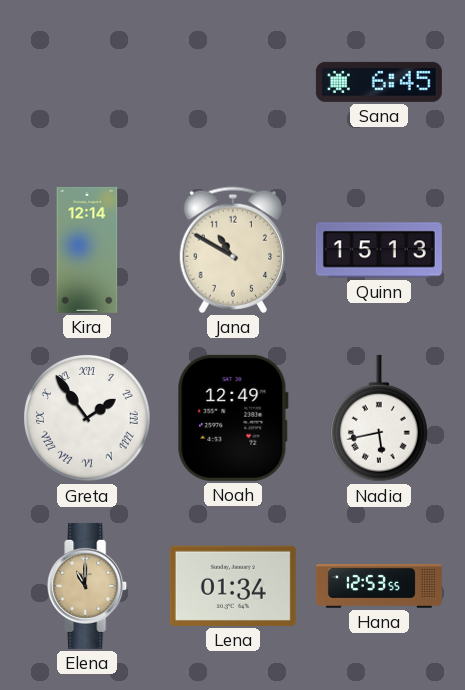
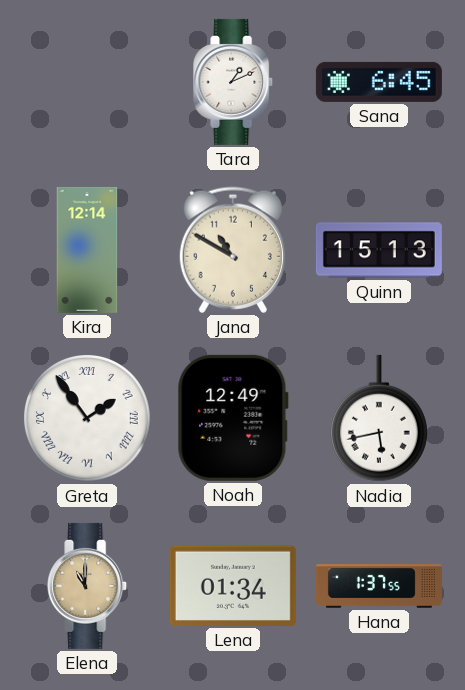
Tara: none -> 1:11 (234, 82)
Hana: 12:53 -> 1:37 (379, 586)
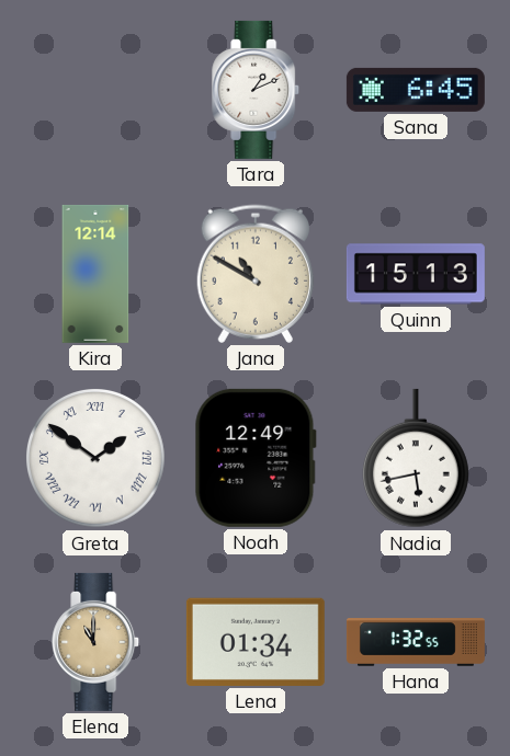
Greta: 1:54 -> 1:51 (97, 459)
Hana: 1:37 -> 1:32 (416, 642)
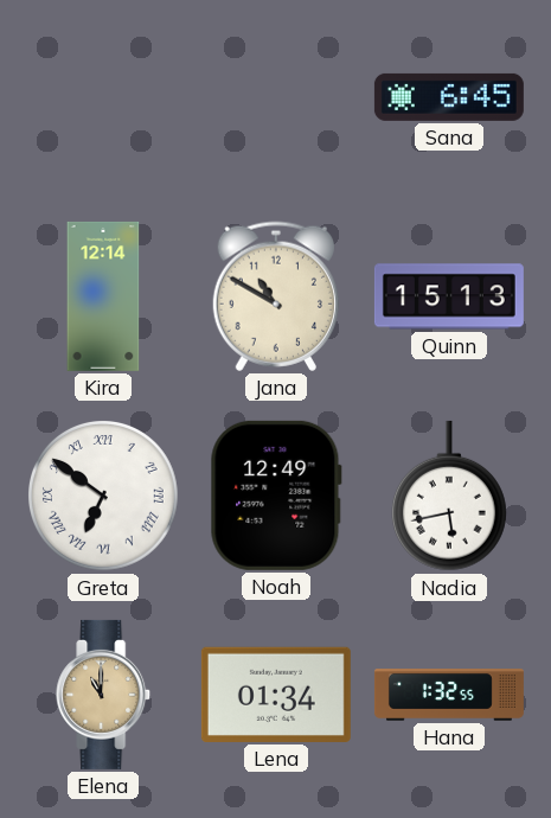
Tara: 1:11 -> none (257, 90)
Greta: 1:51 -> 6:51 (104, 497)
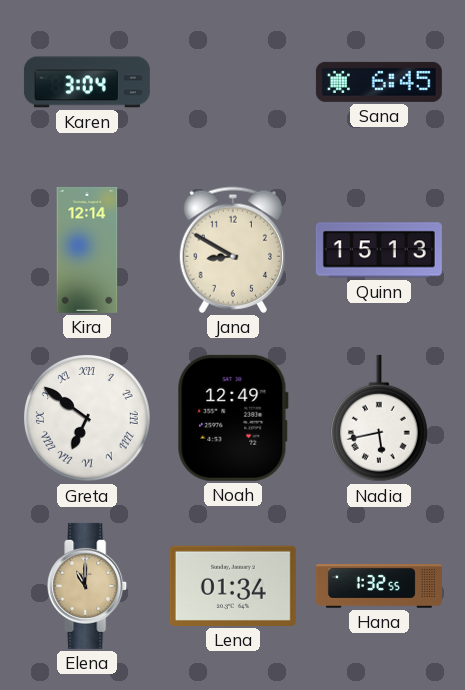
Karen: none -> 3:04 (87, 82)
Jana: 10:50 -> 8:50 (233, 250)
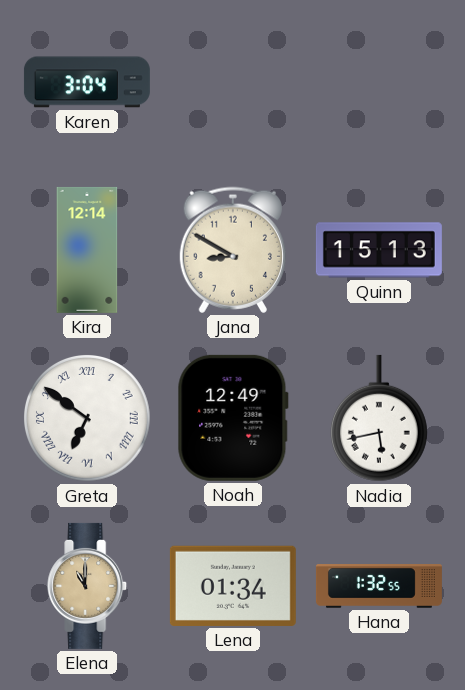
Sana: 6:45 -> none (379, 82)
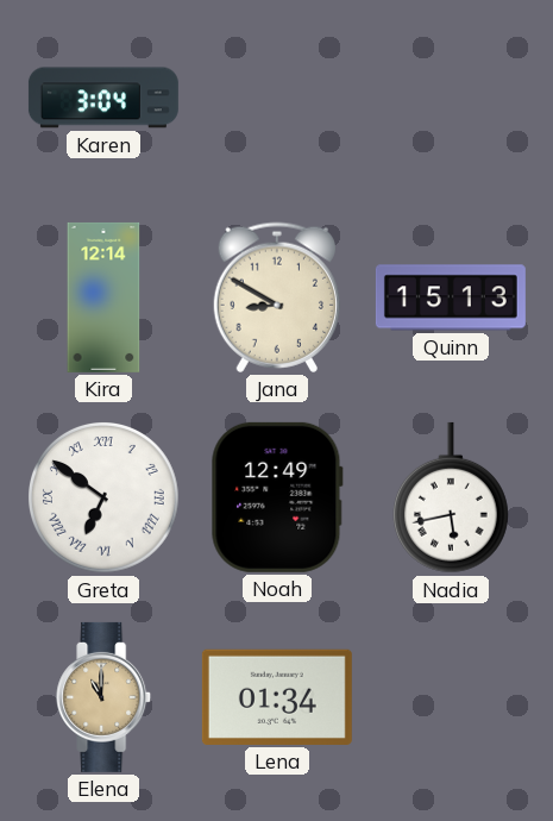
Hana: 1:32 -> none (379, 586)
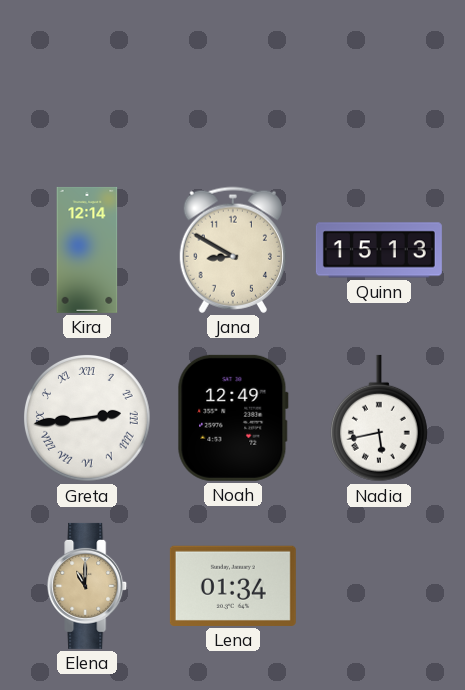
Karen: 3:04 -> none (103, 98)
Greta: 6:51 -> 2:44 (88, 419)
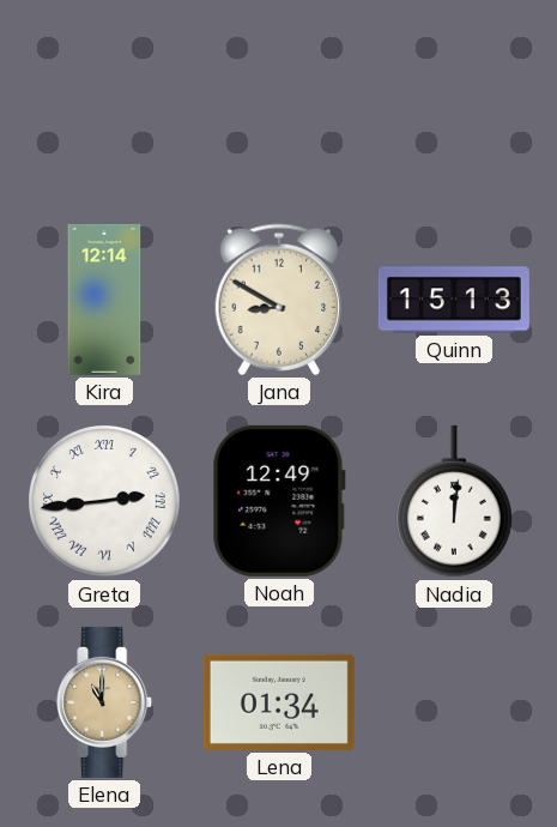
Nadia: 5:43 -> 12:01 (454, 501)
